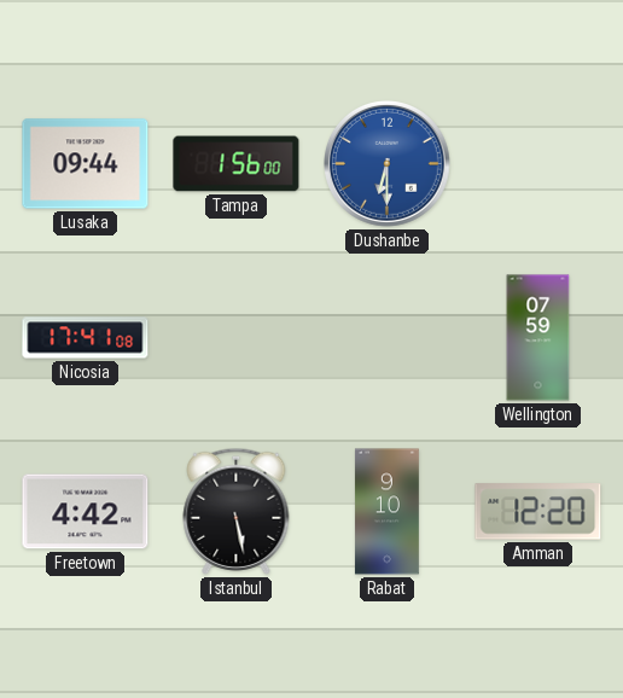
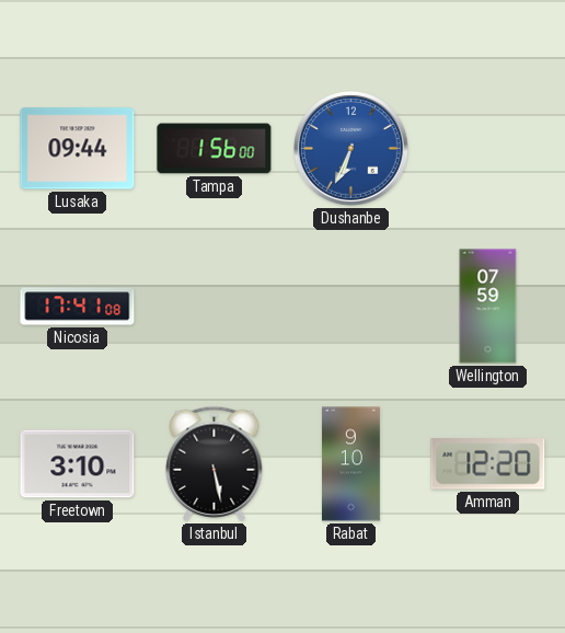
Dushanbe: 6:30 -> 6:34 (351, 149)
Freetown: 4:42 -> 3:10 (78, 464)
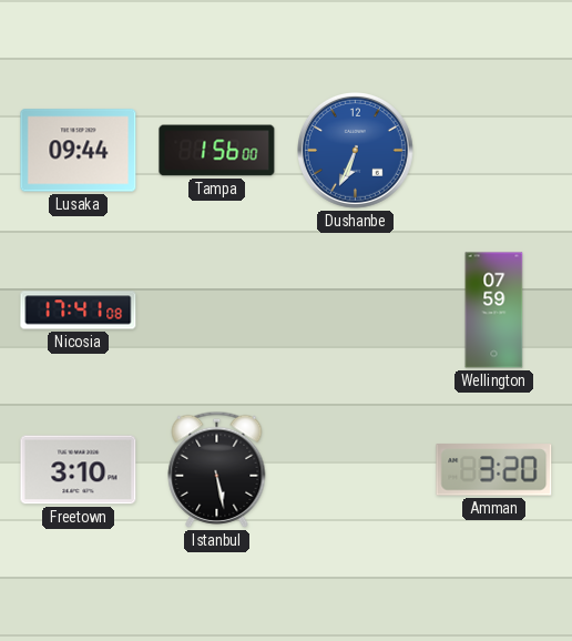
Rabat: 9:10 -> none (350, 464)
Amman: 12:20 -> 3:20 (494, 470)
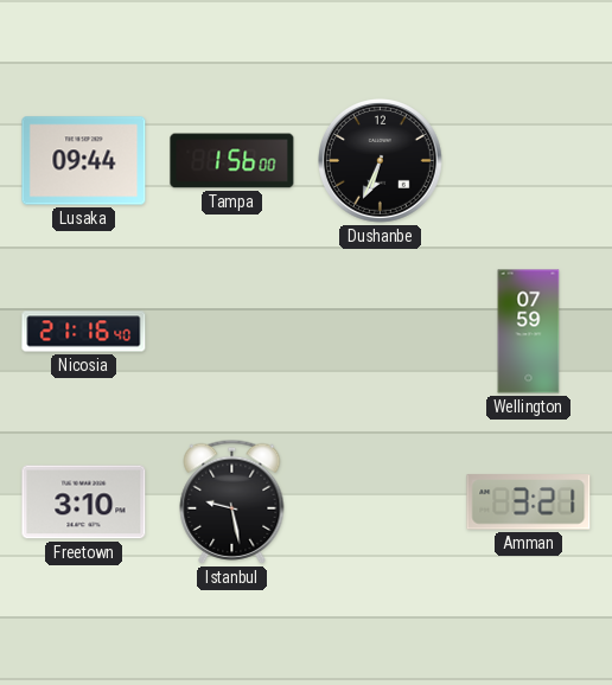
Dushanbe dial: blue -> black (381, 161)
Nicosia: 17:41 -> 21:16 (84, 332)
Istanbul: 5:28 -> 9:28 (232, 501)
Amman: 3:20 -> 3:21 (529, 502)
